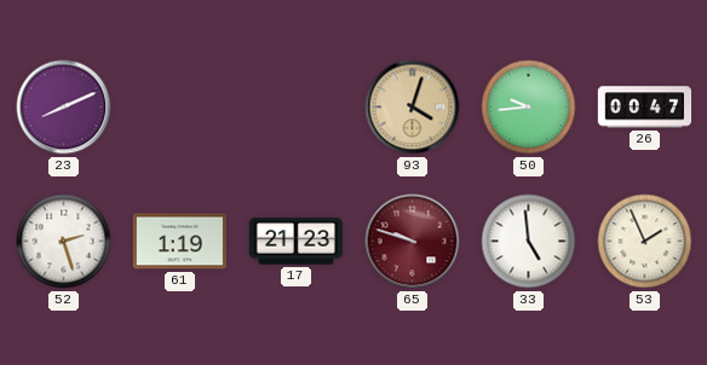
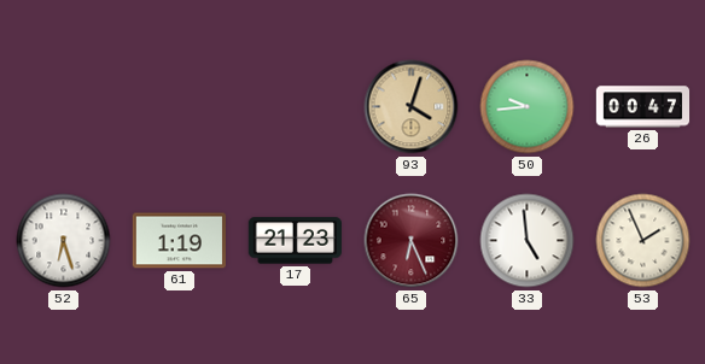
23: 8:11 -> none (64, 108)
52: 2:27 -> 6:27 (64, 241)
65: 9:48 -> 6:26 (412, 241)
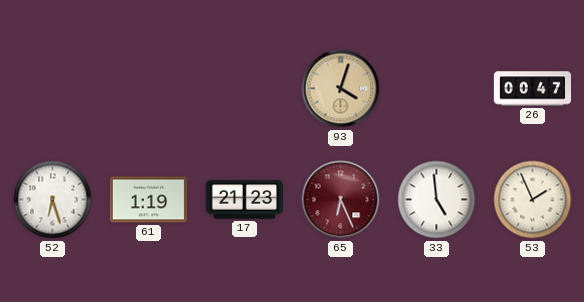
50: 9:44 -> none (528, 107)
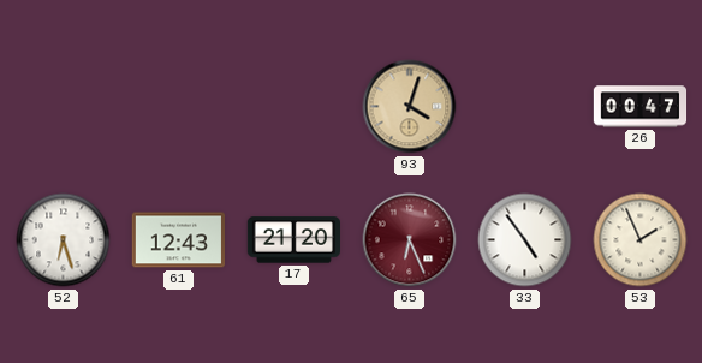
61: 1:19 -> 12:43 (178, 240)
17: 21:23 -> 21:20 (293, 240)
33: 4:59 -> 4:54 (525, 240)
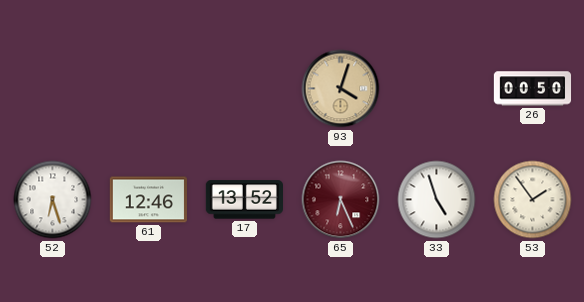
26: 00:47 -> 00:50 (533, 89)
61: 12:43 -> 12:46 (148, 200)
17: 21:20 -> 13:52 (244, 200)
33: 4:54 -> 4:57 (437, 200)
53: 1:56 -> 1:54 (533, 200)
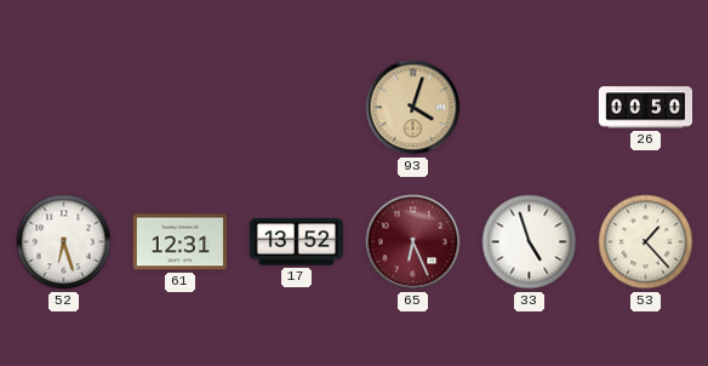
61: 12:46 -> 12:31 (179, 242)
53: 1:54 -> 1:23 (646, 242)
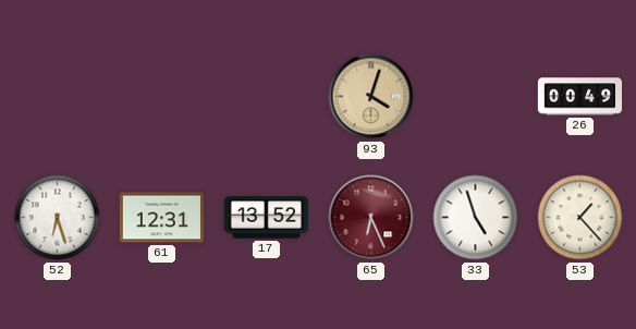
26: 00:50 -> 00:49 (580, 97)
